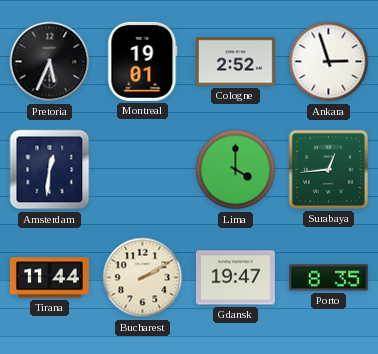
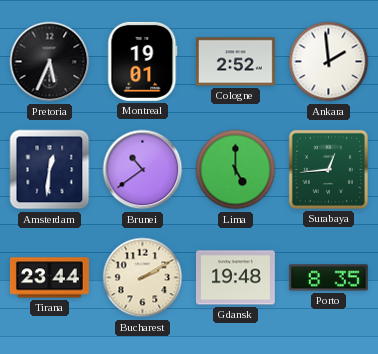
Ankara: 2:57 -> 1:59 (329, 62)
Brunei: none -> 10:39 (143, 170)
Lima: 4:00 -> 5:00 (236, 170)
Tirana: 11:44 -> 23:44 (49, 278)
Gdansk: 19:47 -> 19:48 (235, 278)
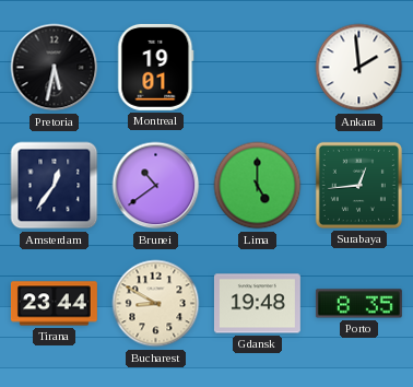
Pretoria: 5:34 -> 5:32 (55, 68)
Cologne: 2:52 -> none (235, 62)
Amsterdam: 12:31 -> 12:36 (55, 186)
Bucharest: 2:10 -> 8:50 (156, 304)
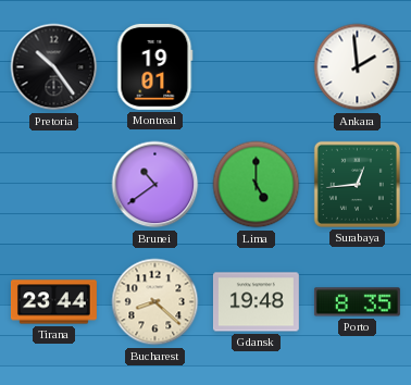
Pretoria: 5:32 -> 10:24 (54, 67)
Amsterdam: 12:36 -> none (55, 186)
Bucharest: 8:50 -> 8:22 (155, 302)
